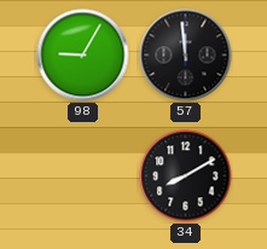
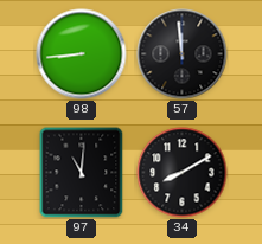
98: 9:05 -> 8:44 (82, 54)
97: none -> 11:01 (82, 172)
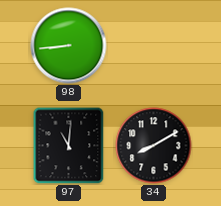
57: 11:59 -> none (183, 54)
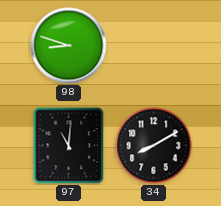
98: 8:44 -> 8:48 (69, 46)
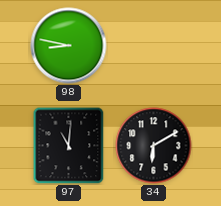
98: 8:48 -> 8:47 (69, 46)
34: 8:10 -> 6:10 (154, 146)
